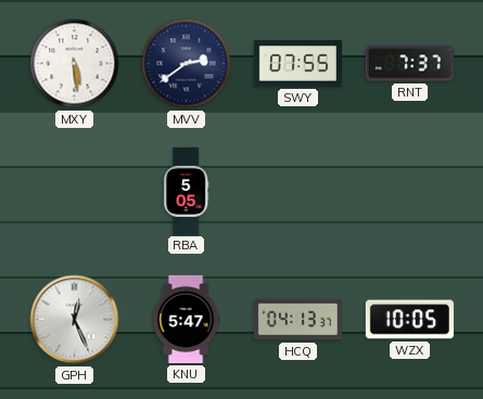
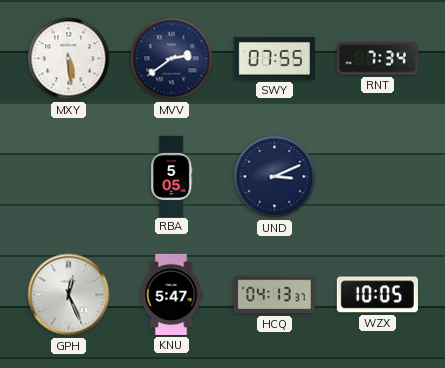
RNT: 7:37 -> 7:34 (377, 59)
UND: none -> 3:11 (275, 177)
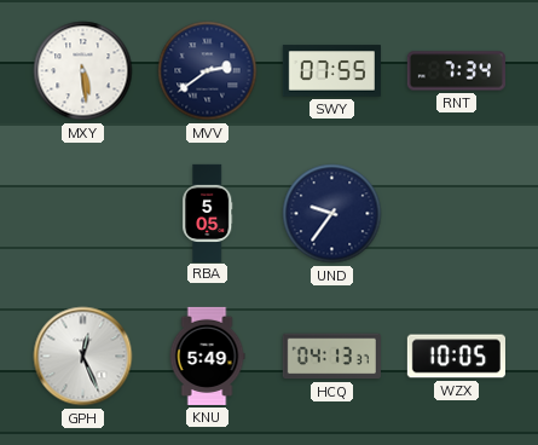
UND: 3:11 -> 9:36 (332, 214)
KNU: 5:47 -> 5:49 (207, 356)
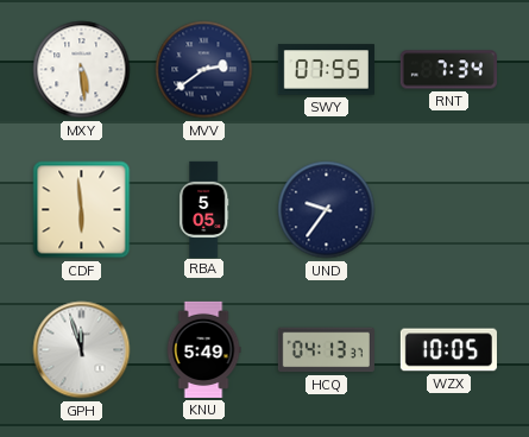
CDF: none -> 5:59 (82, 210)
GPH: 12:26 -> 11:57 (82, 350)
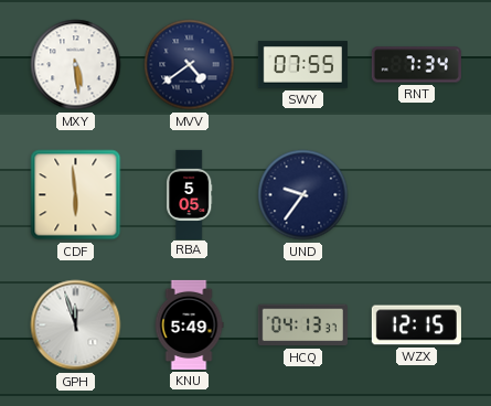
MVV: 2:39 -> 4:39 (190, 65)
WZX: 10:05 -> 12:15 (416, 325)
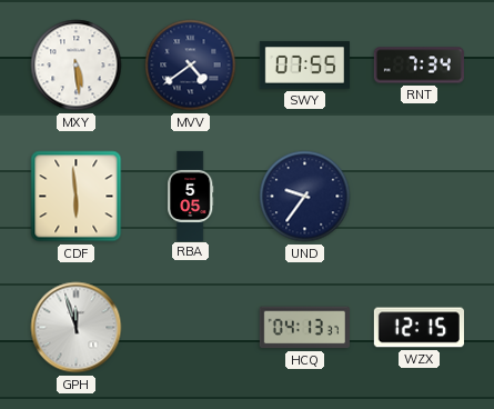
KNU: 5:49 -> none (189, 324)
